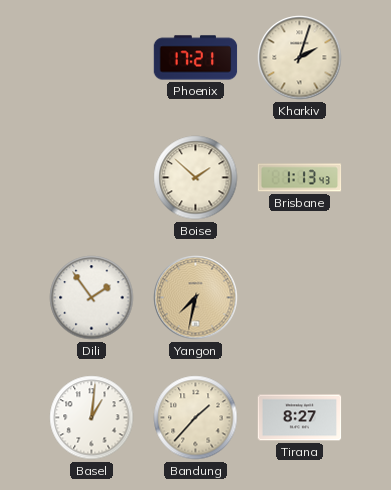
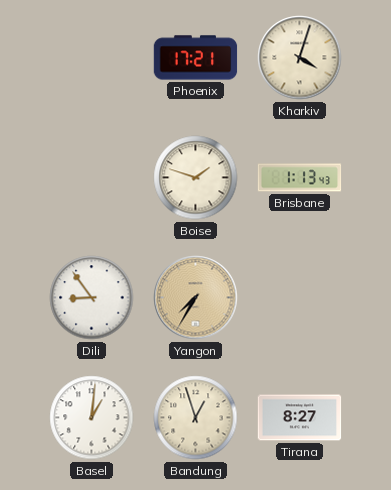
Kharkiv: 2:03 -> 4:03 (300, 58)
Boise: 1:52 -> 1:48 (196, 178)
Dili: 1:54 -> 8:54 (92, 298)
Yangon: 7:32 -> 7:35 (196, 298)
Bandung: 1:37 -> 12:57 (196, 418)
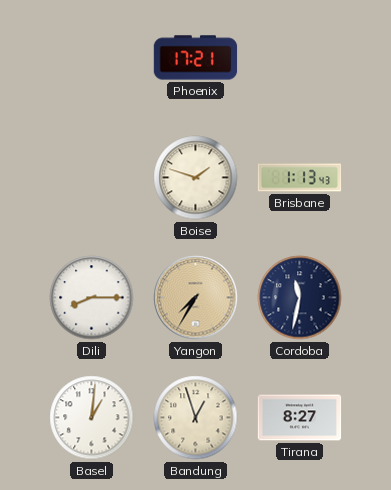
Kharkiv: 4:03 -> none (300, 58)
Dili: 8:54 -> 8:15 (92, 298)
Cordoba: none -> 11:32 (300, 298)
